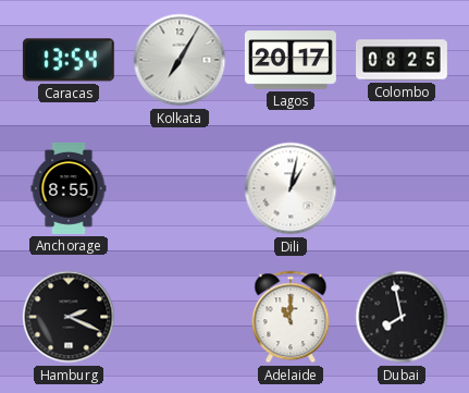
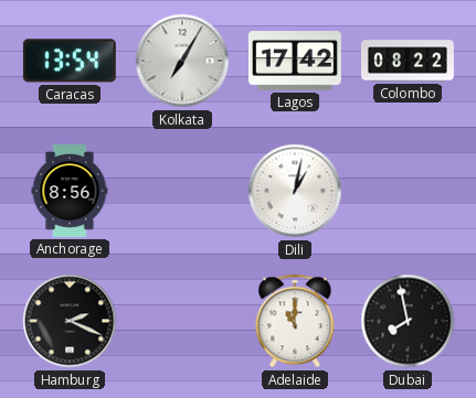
Lagos: 20:17 -> 17:42 (295, 61)
Colombo: 08:25 -> 08:22 (409, 61)
Anchorage: 8:55 -> 8:56 (70, 191)
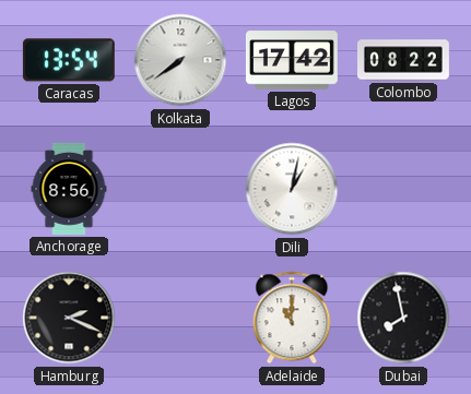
Kolkata: 7:05 -> 7:39 (180, 60)
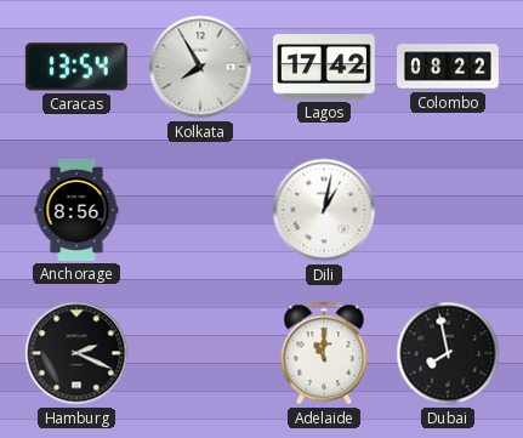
Kolkata: 7:39 -> 7:55 (200, 67)
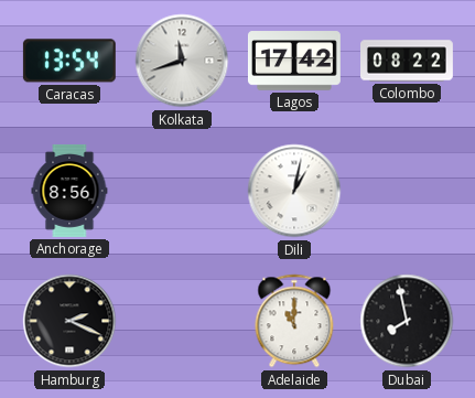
Kolkata: 7:55 -> 11:42 (182, 61)
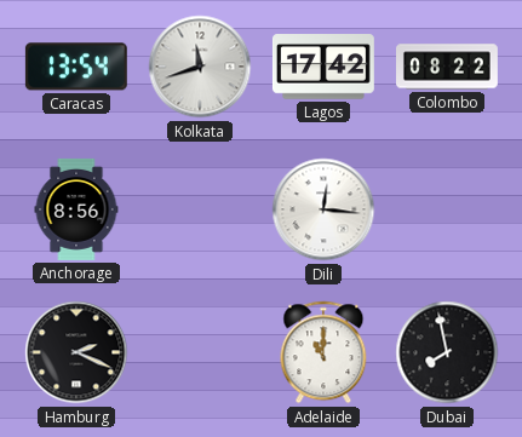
Dili: 1:02 -> 12:16 (323, 209)
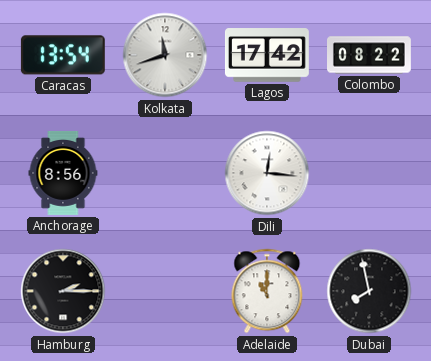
Hamburg: 2:19 -> 2:15 (63, 291)
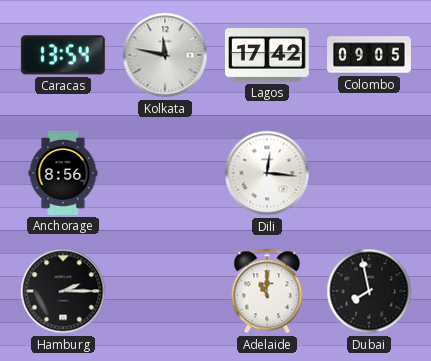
Kolkata: 11:42 -> 11:47 (165, 55)
Colombo: 08:22 -> 09:05 (370, 55)
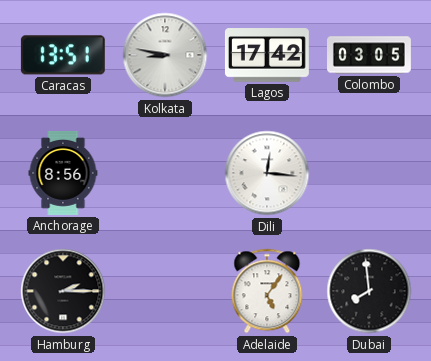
Caracas: 13:54 -> 13:51 (63, 55)
Kolkata: 11:47 -> 8:47 (165, 55)
Colombo: 09:05 -> 03:05 (370, 55)
Adelaide: 11:00 -> 5:06 (267, 291)
Dubai: 7:58 -> 7:59 (369, 291)
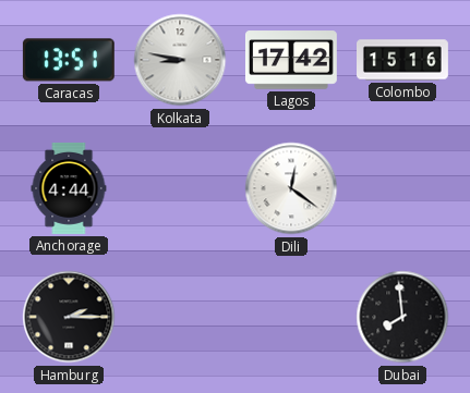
Colombo: 03:05 -> 15:16 (403, 60)
Anchorage: 8:56 -> 4:44 (69, 188)
Dili: 12:16 -> 12:21 (291, 188)
Adelaide: 5:06 -> none (267, 291)
